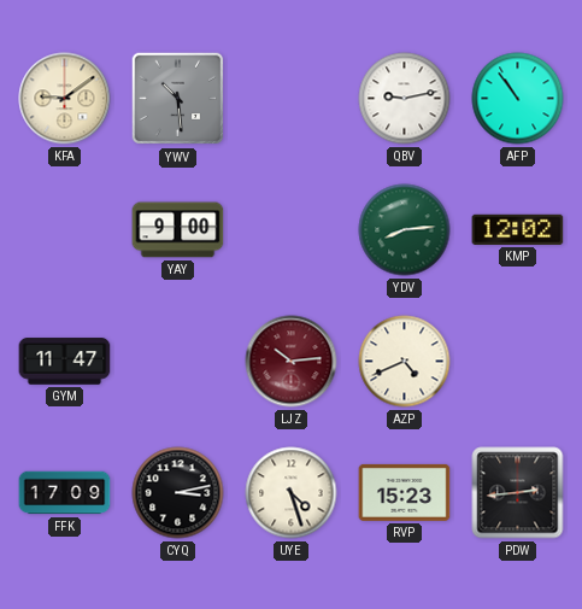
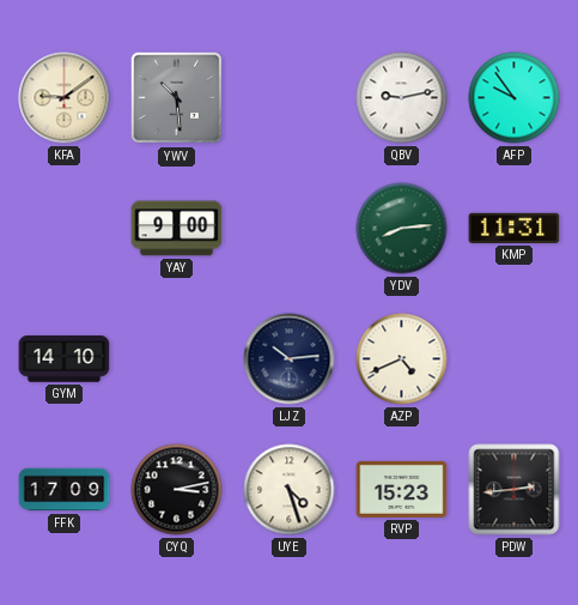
AFP: 10:54 -> 9:54 (515, 98)
KMP: 12:02 -> 11:31 (515, 228)
GYM: 11:47 -> 14:10 (65, 359)
LJZ dial: burgundy -> navy (290, 359)
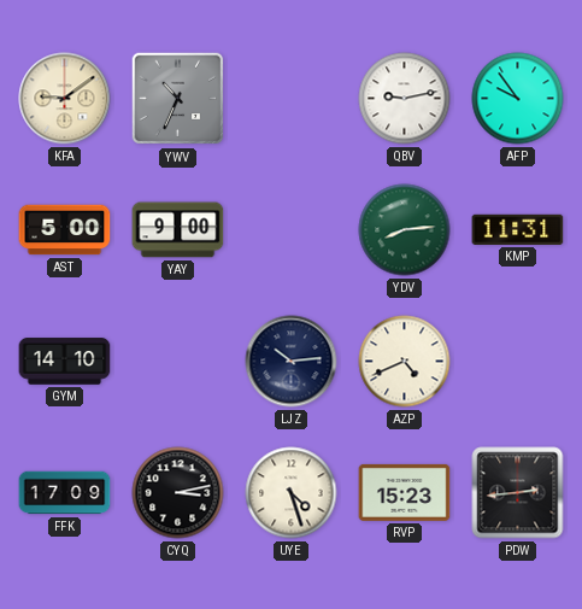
YWV: 10:29 -> 10:34 (178, 99)
AST: none -> 5:00 (65, 230)
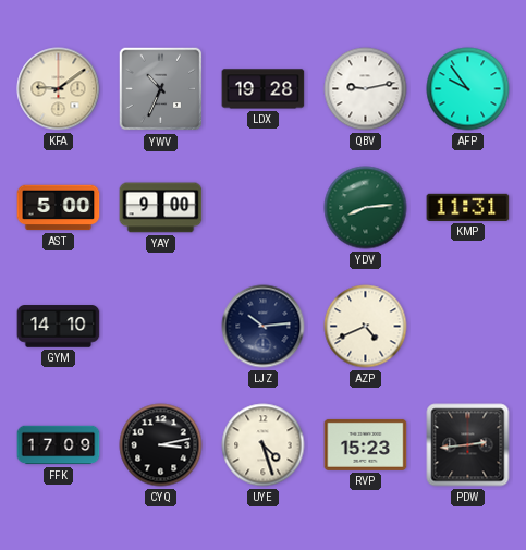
LDX: none -> 19:28 (264, 89)
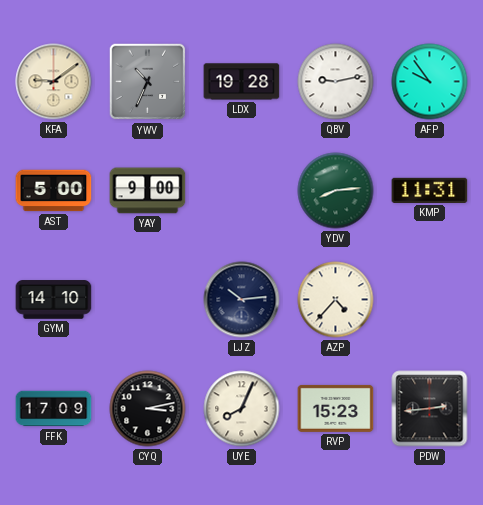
AZP: 4:41 -> 4:37 (336, 300)
UYE: 4:27 -> 8:04 (242, 409)
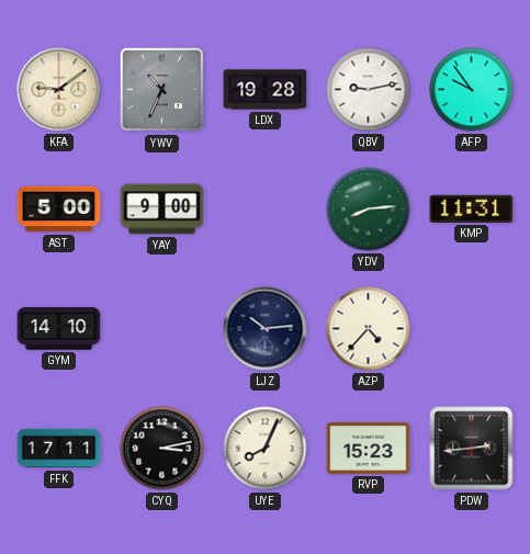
FFK: 17:09 -> 17:11 (59, 449)
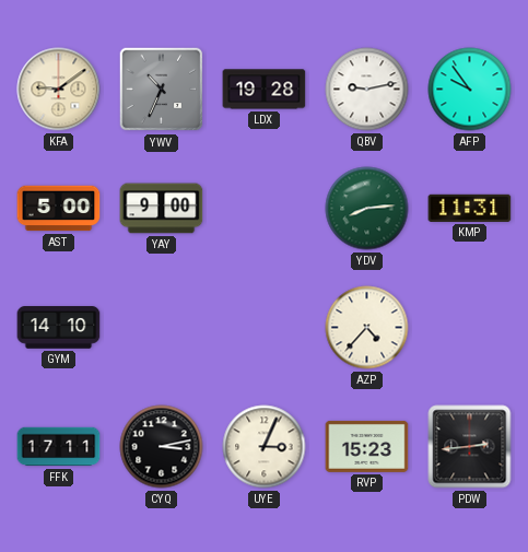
LJZ: 10:14 -> none (266, 329)
UYE: 8:04 -> 3:04 (265, 447)
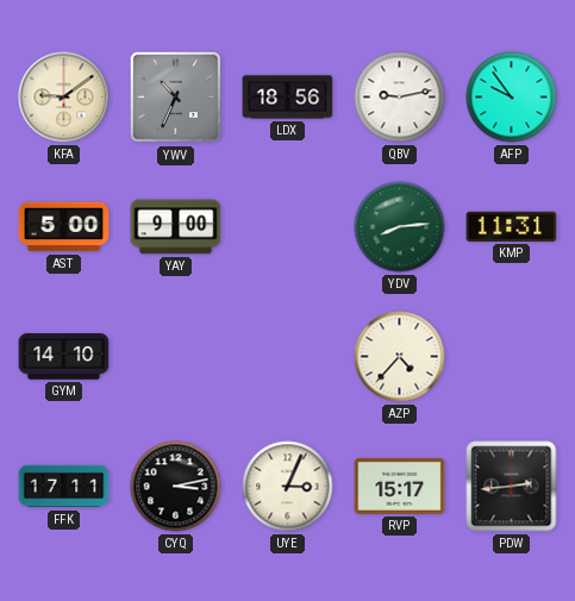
LDX: 19:28 -> 18:56 (288, 98)
RVP: 15:23 -> 15:17 (400, 486)
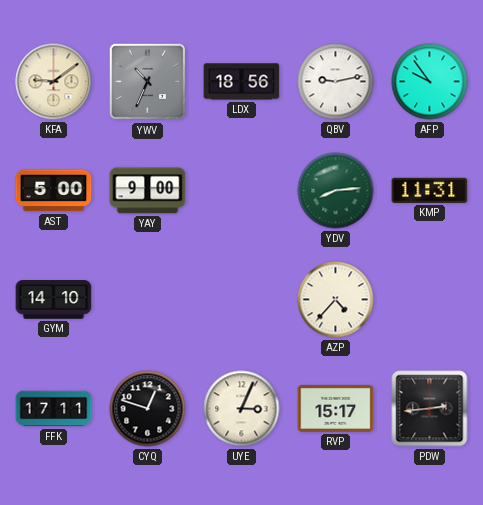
CYQ: 3:13 -> 12:48 (148, 409)
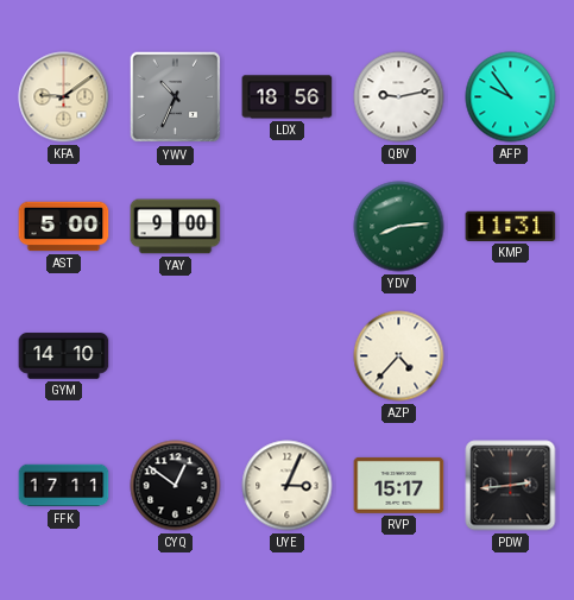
CYQ: 12:48 -> 12:51 (176, 486)
